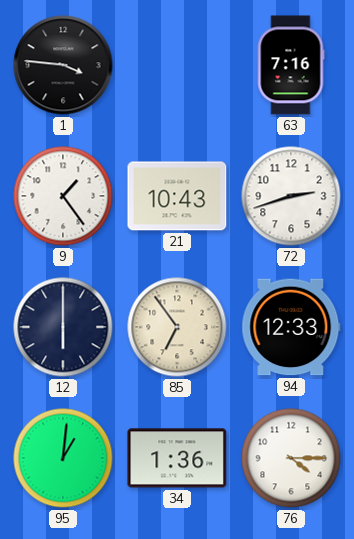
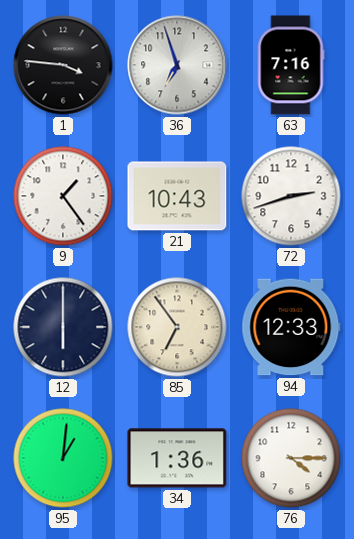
36: none -> 6:57 (177, 65)
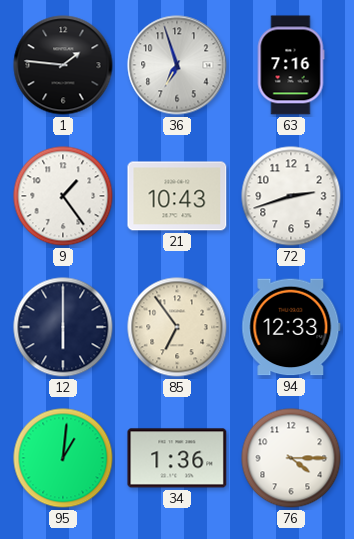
1: 3:46 -> 1:46 (63, 65)
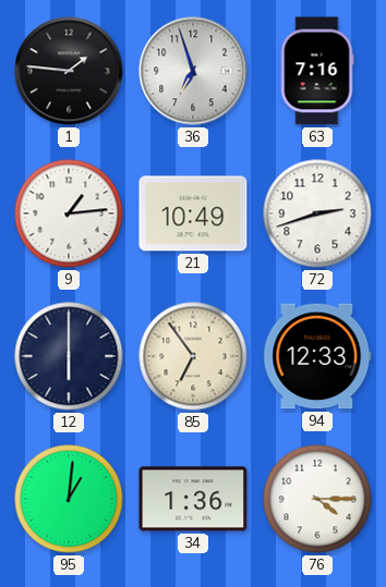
9: 1:24 -> 1:14 (69, 213)
21: 10:43 -> 10:49 (193, 213)
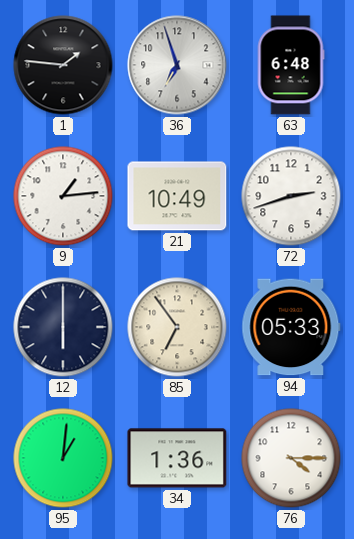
63: 7:16 -> 6:48 (291, 65)
94: 12:33 -> 05:33 (291, 327)
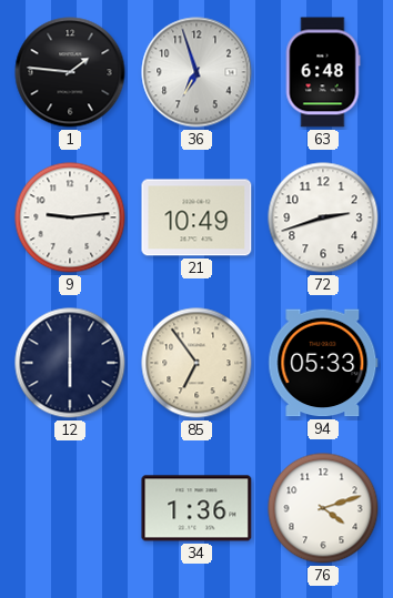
9: 1:14 -> 9:14 (70, 217)
95: 1:01 -> none (63, 458)
76: 4:15 -> 4:12 (323, 508)
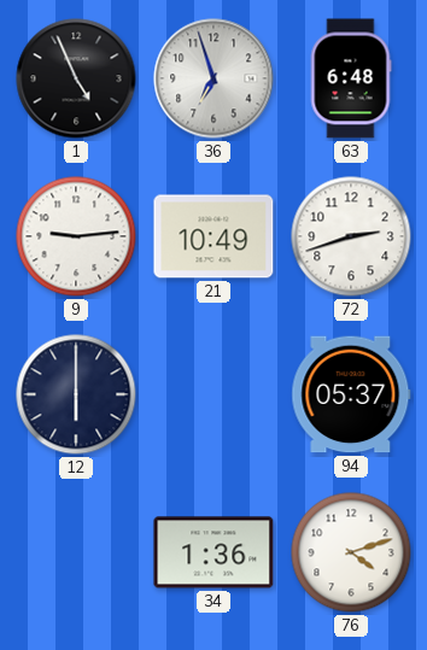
1: 1:46 -> 4:56 (76, 78)
85: 6:54 -> none (196, 363)
94: 05:33 -> 05:37 (351, 394)
